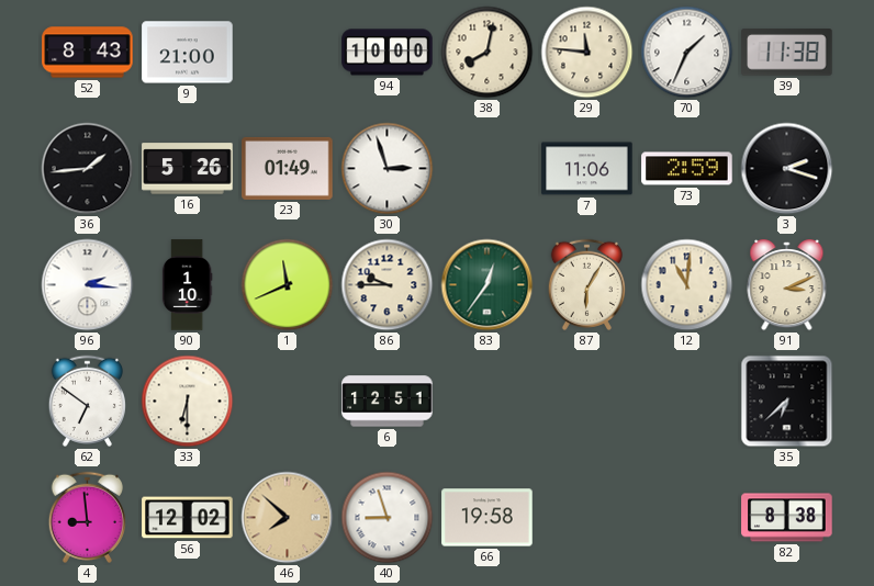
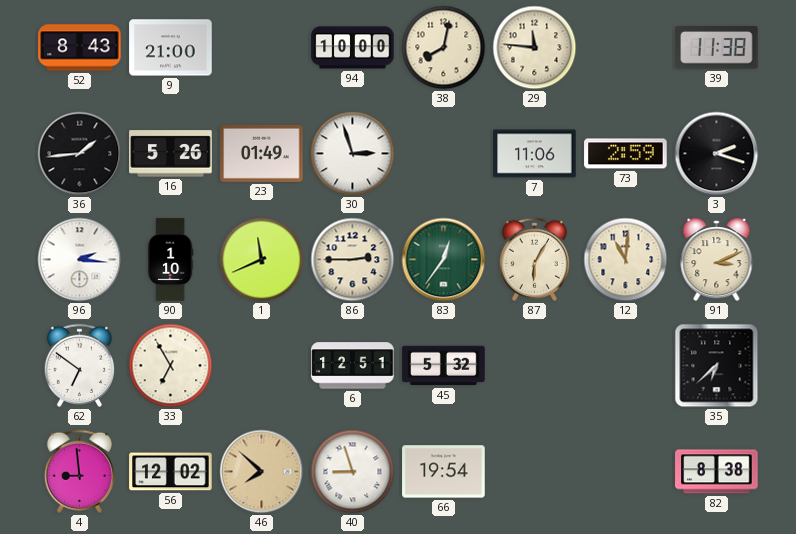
70: 1:34 -> none (687, 53)
86: 9:45 -> 2:45 (353, 260)
33: 6:30 -> 6:55 (171, 366)
45: none -> 5:32 (444, 366)
66: 19:58 -> 19:54 (444, 472)
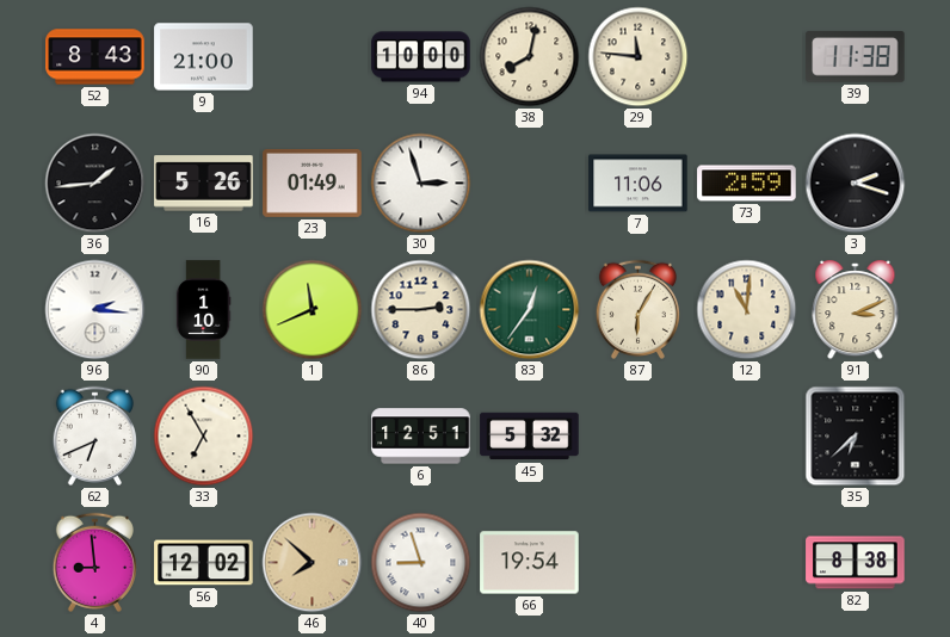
62: 6:51 -> 6:41 (94, 435)
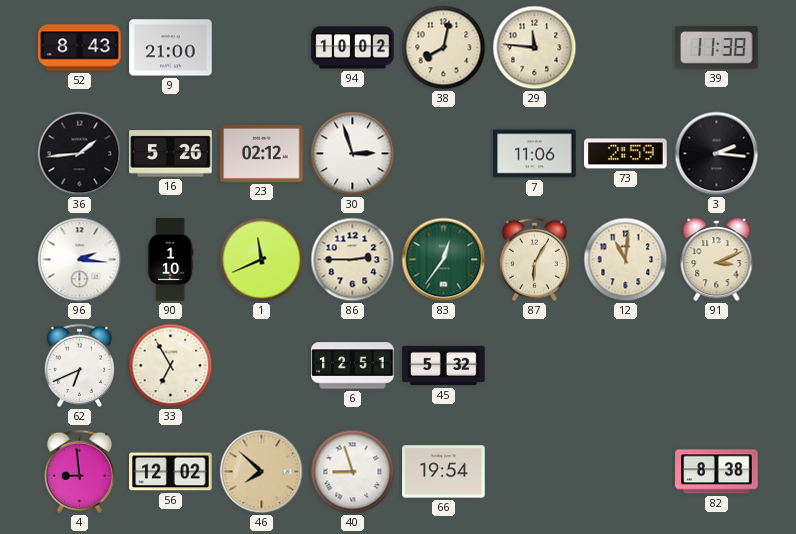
94: 10:00 -> 10:02 (353, 48)
23: 01:49 -> 02:12 (262, 153)
3: 2:18 -> 2:16 (717, 154)
35: 6:38 -> none (856, 437)
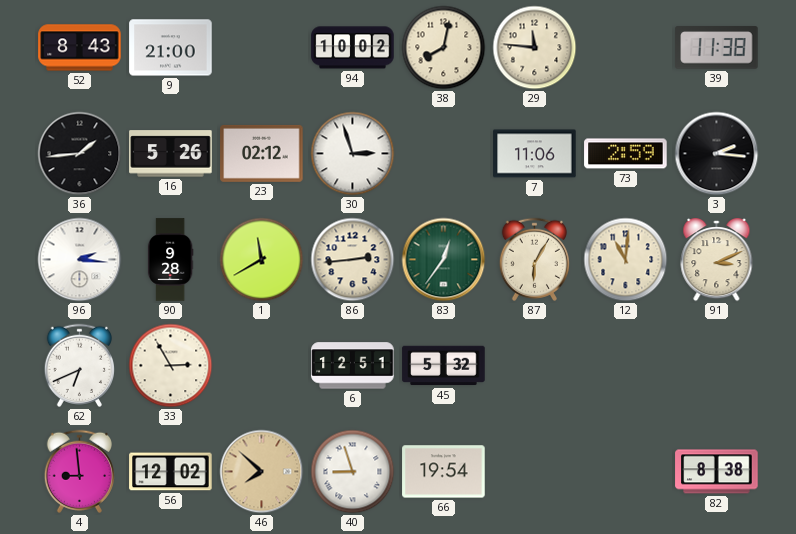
90: 1:10 -> 9:28 (170, 260)
1: 11:41 -> 11:40 (262, 260)
86: 2:45 -> 2:44 (353, 260)
33: 6:55 -> 2:55 (171, 366)
